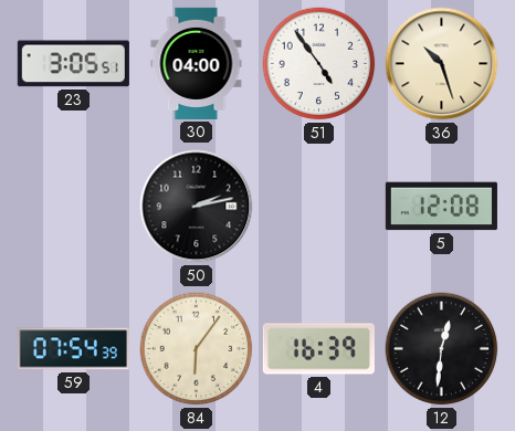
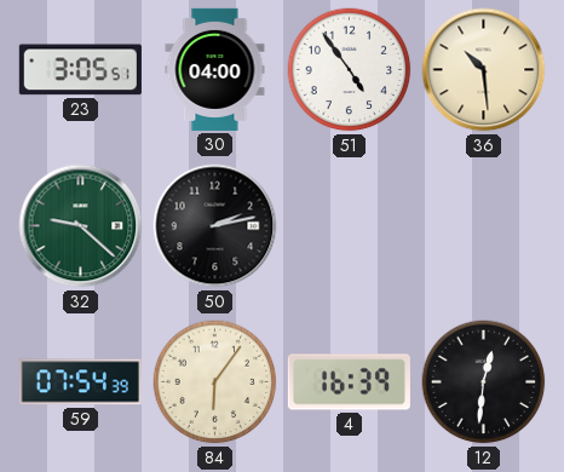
36: 10:27 -> 10:29 (484, 70)
32: none -> 9:22 (81, 226)
5: 12:08 -> none (441, 207)
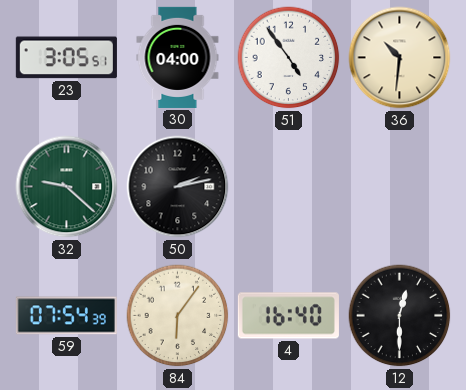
36: 10:29 -> 10:31 (400, 58)
4: 16:39 -> 16:40 (288, 316)
12: 12:31 -> 12:30 (400, 316)
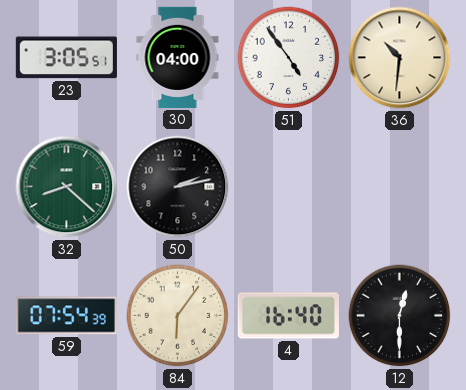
32: 9:22 -> 8:22 (67, 187)
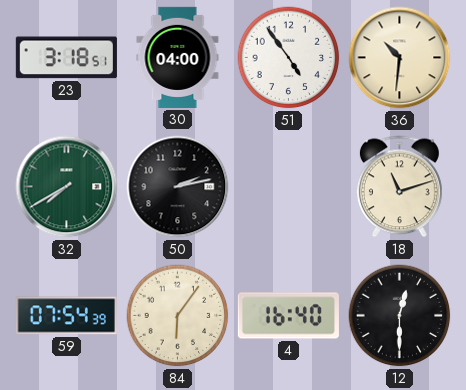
23: 3:05 -> 3:18 (66, 58)
32: 8:22 -> 7:40 (67, 187)
18: none -> 11:12 (399, 187)
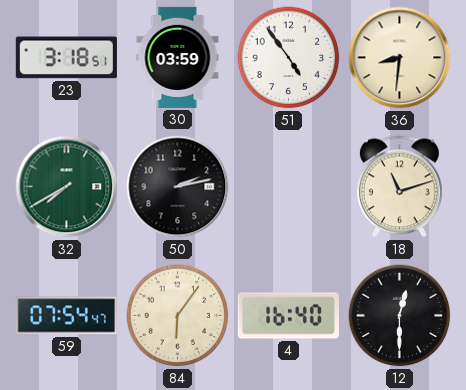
30: 04:00 -> 03:59 (178, 57)
36: 10:31 -> 8:31 (400, 58)
59: 07:54:39 -> 07:54:47 (66, 316)
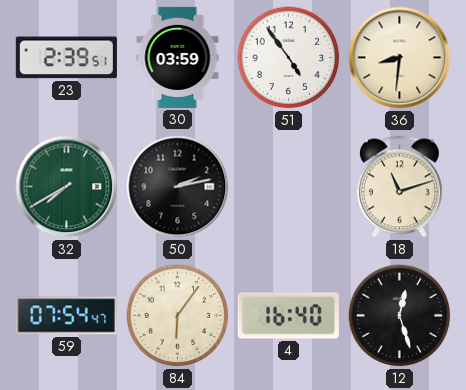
23: 3:18 -> 2:39 (66, 58)
12: 12:30 -> 12:27 (400, 316)
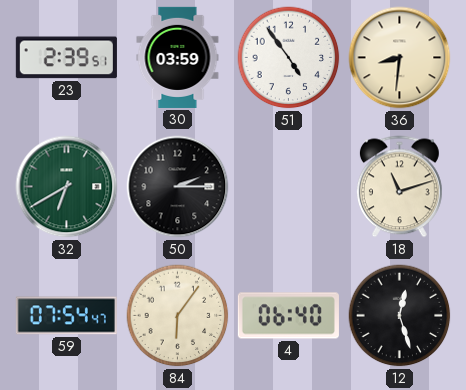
32: 7:40 -> 6:40 (67, 187)
50: 2:13 -> 2:15 (178, 187)
4: 16:40 -> 06:40 (288, 316)
